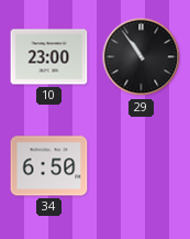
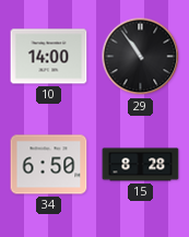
10: 23:00 -> 14:00 (49, 57)
15: none -> 8:28 (141, 165)
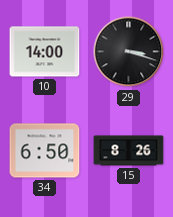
29: 10:54 -> 3:18 (129, 52)
15: 8:28 -> 8:26 (129, 151)
